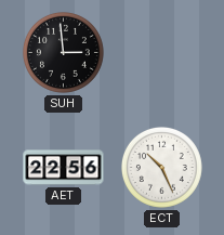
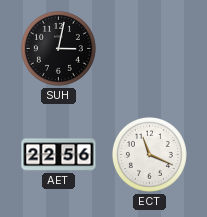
SUH: 2:59 -> 3:02 (58, 48)
ECT: 10:26 -> 11:19 (149, 154)
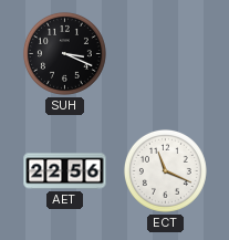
SUH: 3:02 -> 3:19 (64, 53)
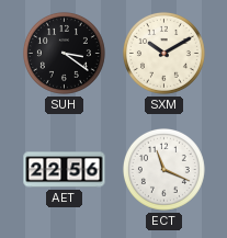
SUH: 3:19 -> 3:21 (64, 53)
SXM: none -> 10:10 (163, 53)
